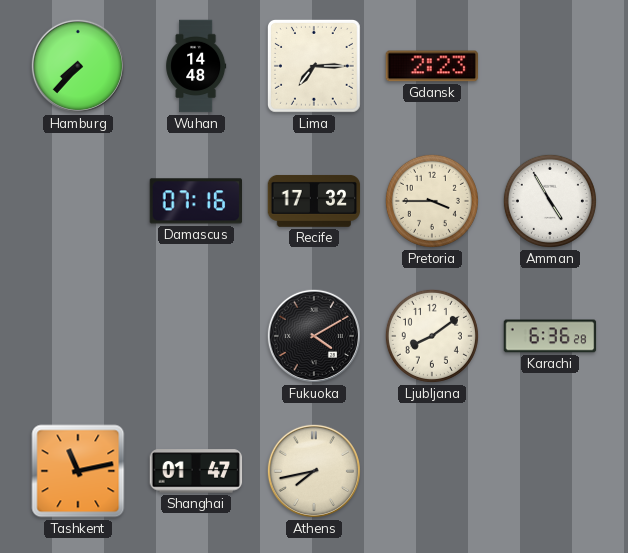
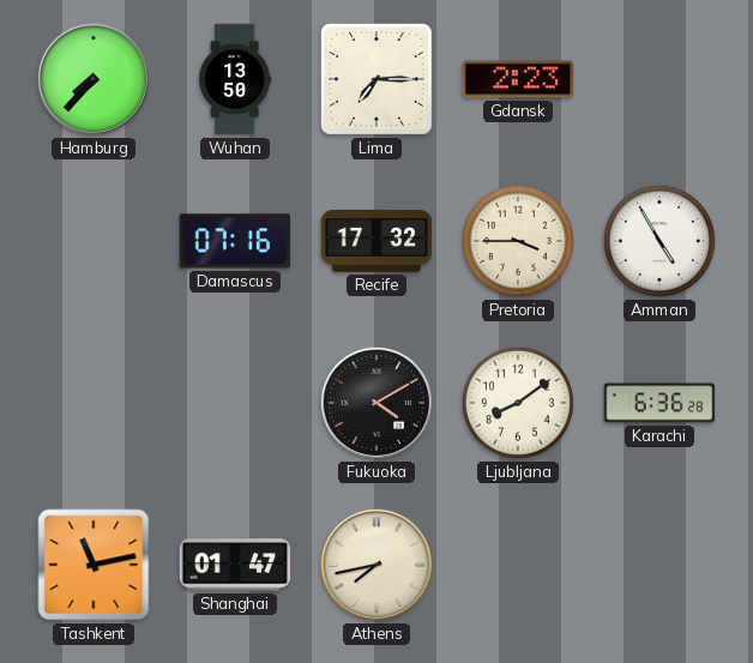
Wuhan: 14:48 -> 13:50 (235, 79)
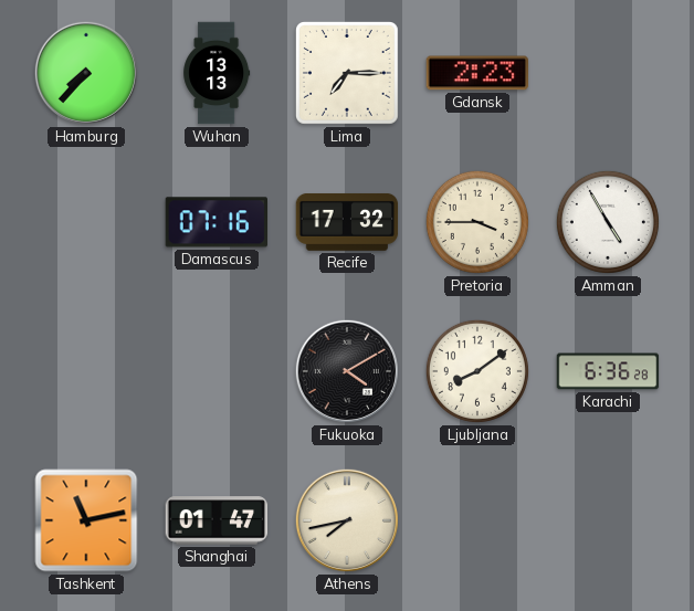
Wuhan: 13:50 -> 13:13 (217, 73)
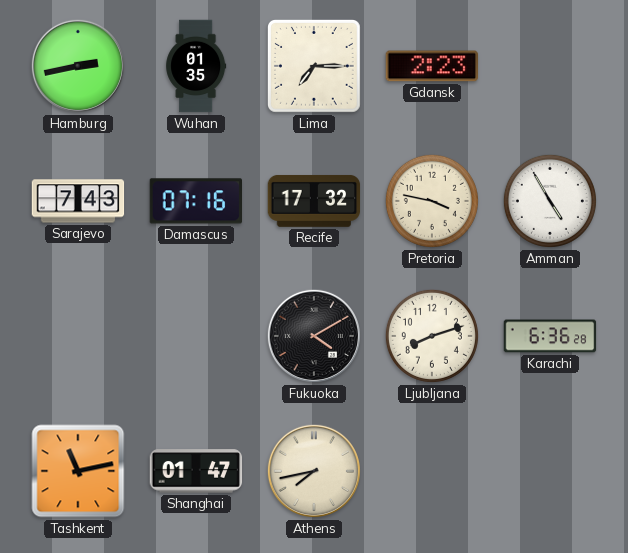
Hamburg: 7:37 -> 2:43 (78, 66)
Wuhan: 13:13 -> 01:35 (196, 66)
Sarajevo: none -> 7:43 (78, 201)
Pretoria: 3:45 -> 3:47 (432, 201)
Ljubljana: 8:09 -> 8:12 (432, 336)
